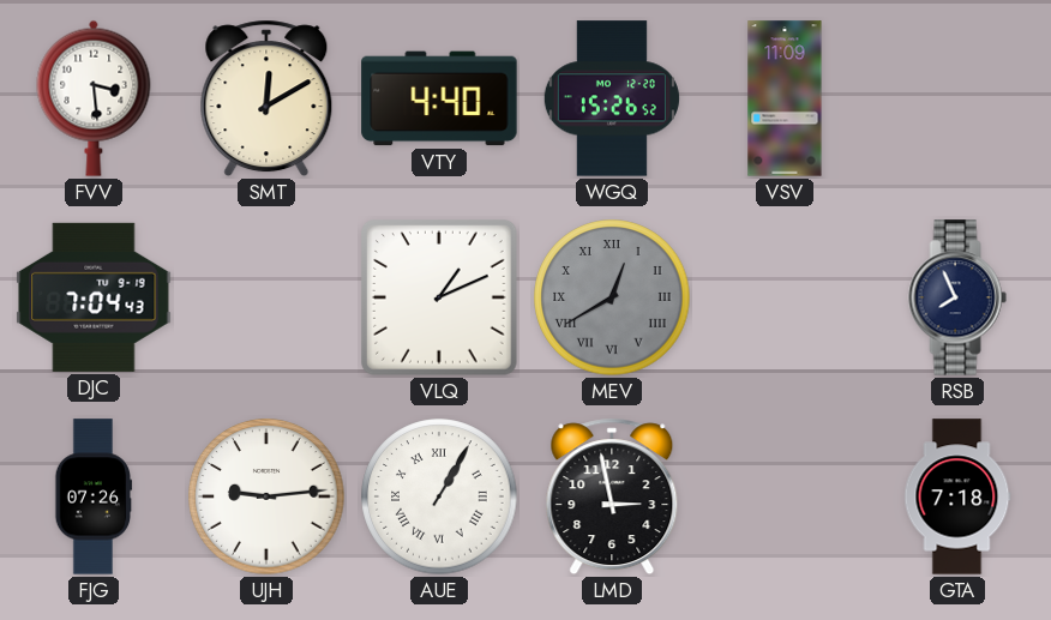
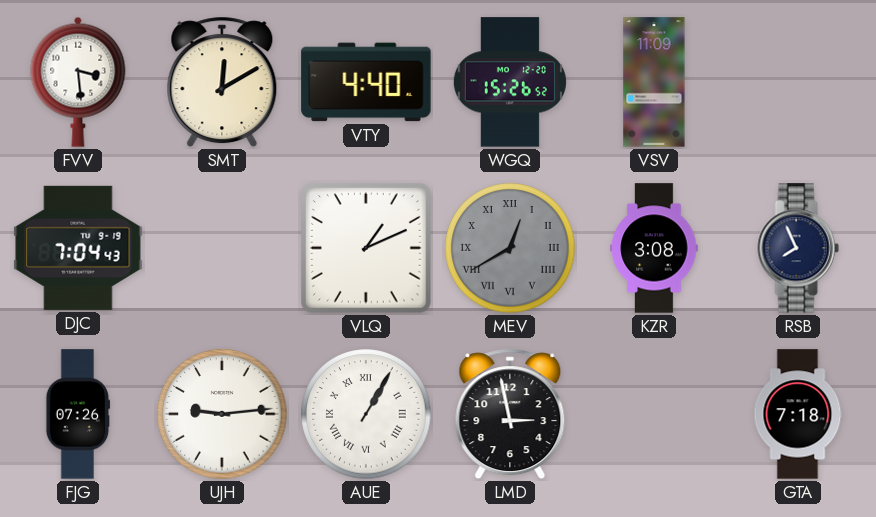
KZR: none -> 3:08 (654, 248)
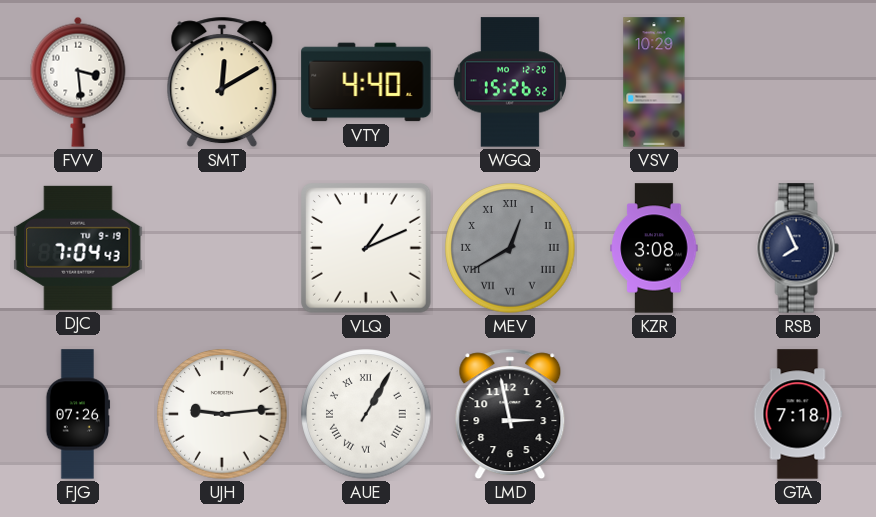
VSV: 11:09 -> 10:29 (654, 82)
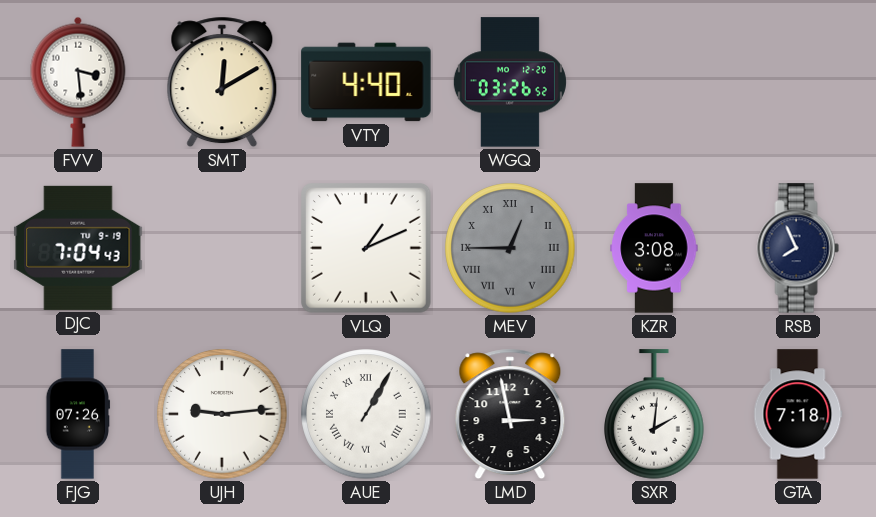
WGQ: 15:26 -> 03:26 (510, 82)
VSV: 10:29 -> none (654, 82)
MEV: 12:40 -> 12:45 (510, 248)
SXR: none -> 2:01 (654, 414)
